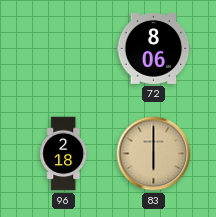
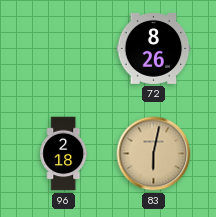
72: 8:06 -> 8:26 (154, 48)
83: 6:00 -> 6:02 (154, 154)
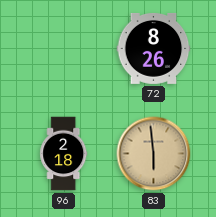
83: 6:02 -> 5:59 (154, 154)
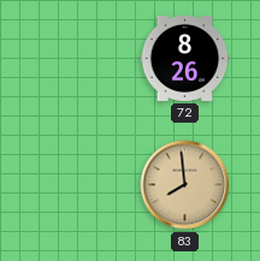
96: 2:18 -> none (64, 154)
83: 5:59 -> 7:59 (185, 185)
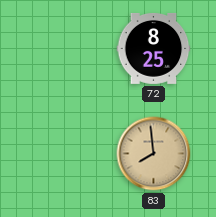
72: 8:26 -> 8:25 (154, 48)
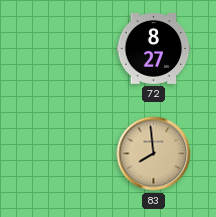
72: 8:25 -> 8:27 (154, 48)
